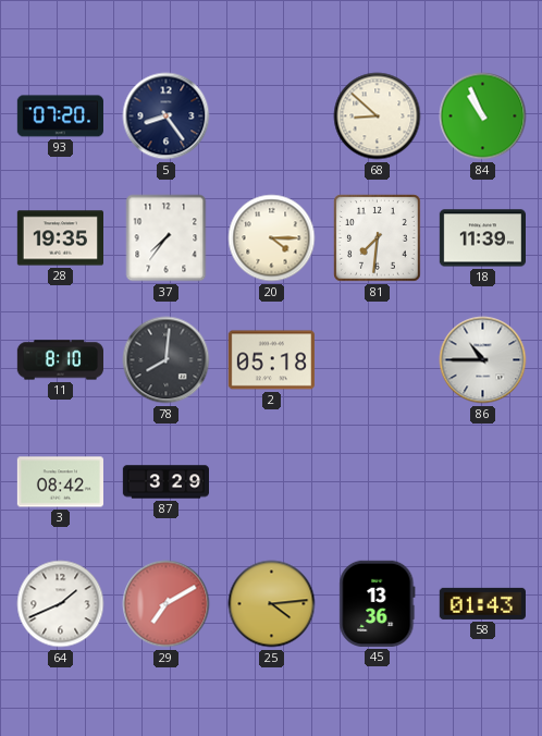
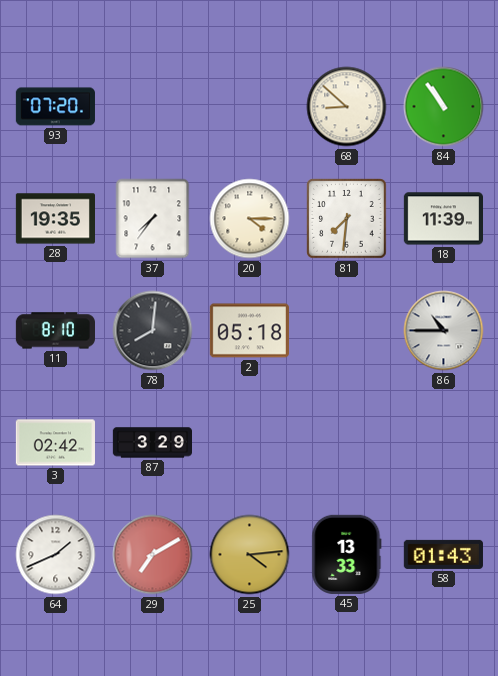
5: 8:24 -> none (167, 116)
84: 10:56 -> 10:54 (444, 107)
3: 08:42 -> 02:42 (55, 443)
45: 13:36 -> 13:33 (347, 554)
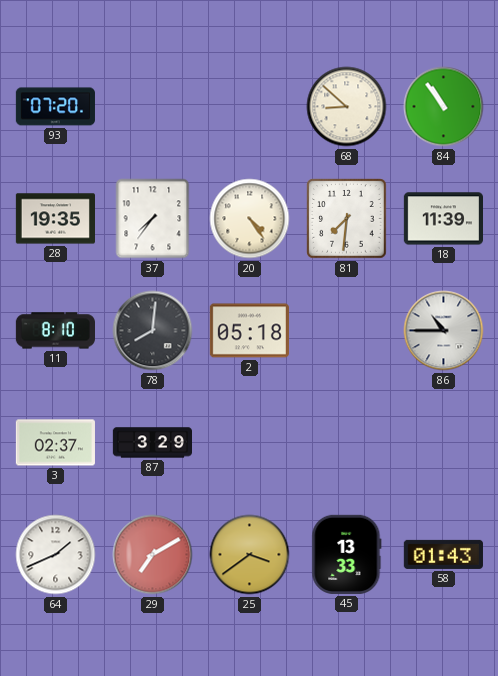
20: 4:15 -> 4:24 (250, 219)
3: 02:42 -> 02:37 (55, 443)
25: 4:14 -> 3:39 (250, 555)
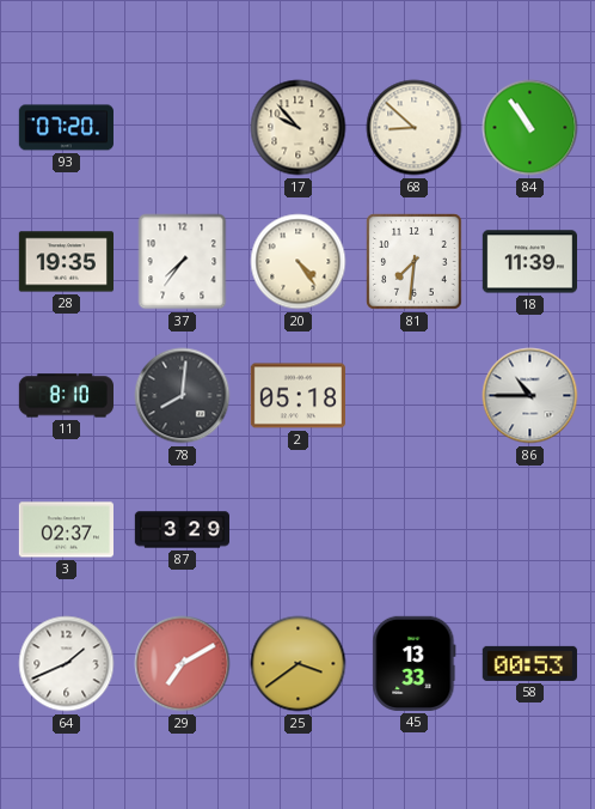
17: none -> 9:53 (299, 128)
58: 01:43 -> 00:53 (529, 663)
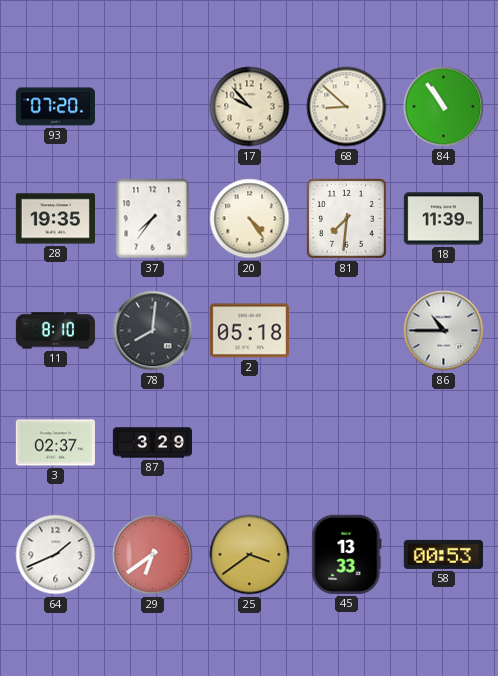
29: 7:10 -> 6:39 (153, 555)
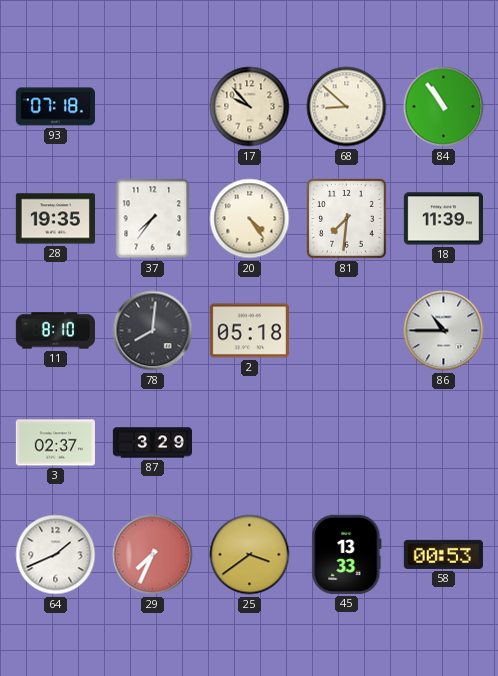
93: 07:20 -> 07:18 (55, 107)
29: 6:39 -> 7:34 (153, 555)
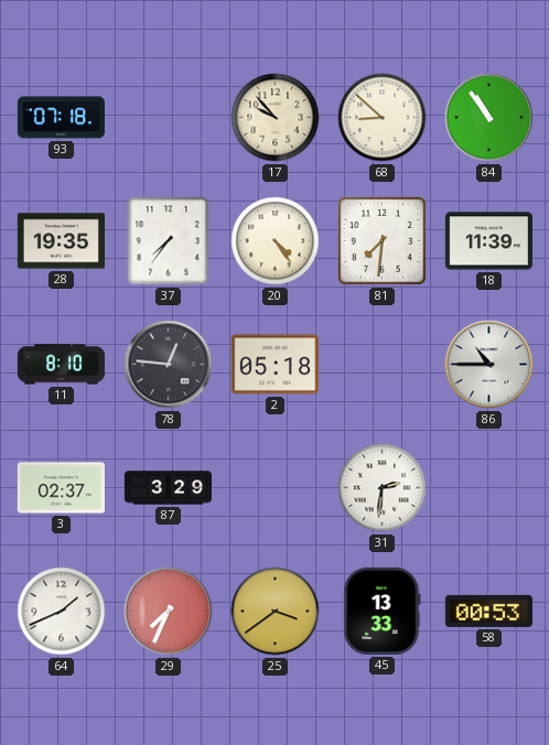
78: 8:01 -> 12:46 (169, 365)
31: none -> 2:31 (383, 488)
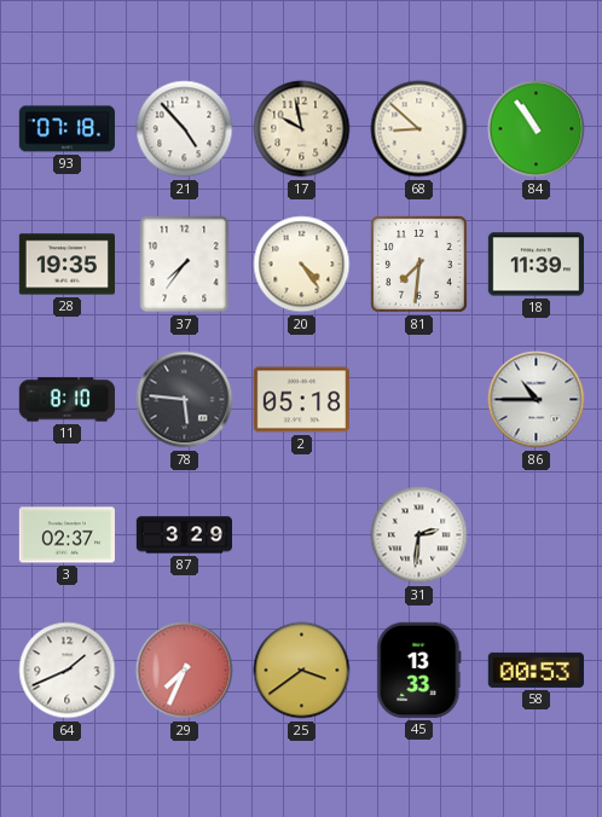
21: none -> 4:53 (185, 129)
17: 9:53 -> 9:58 (302, 129)
78: 12:46 -> 5:46 (185, 400)
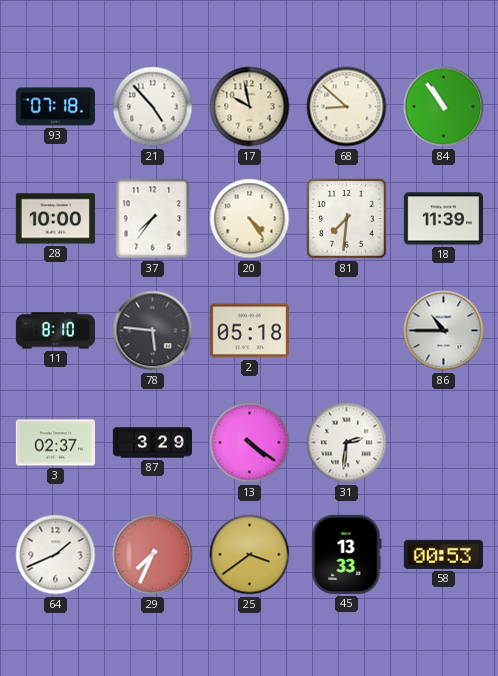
28: 19:35 -> 10:00 (55, 219)
13: none -> 4:21 (250, 443)
